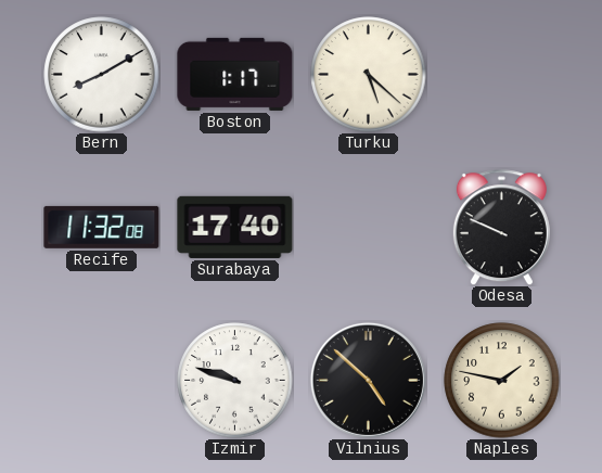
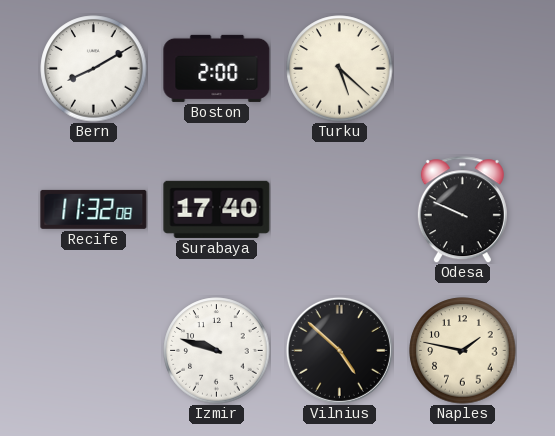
Boston: 1:17 -> 2:00 (217, 68)
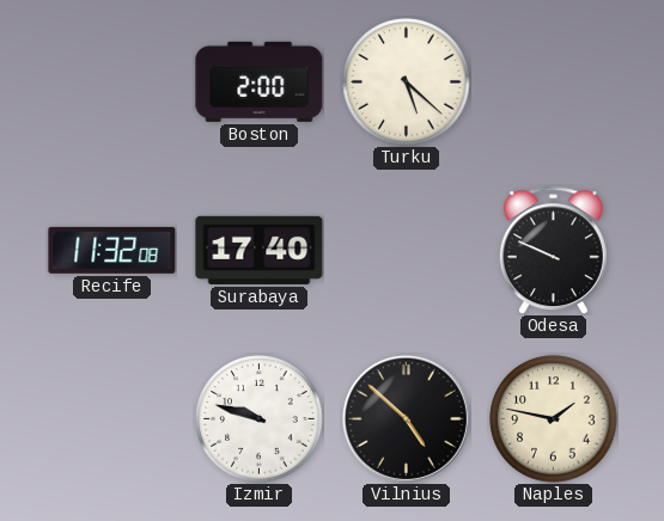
Bern: 8:10 -> none (94, 69)
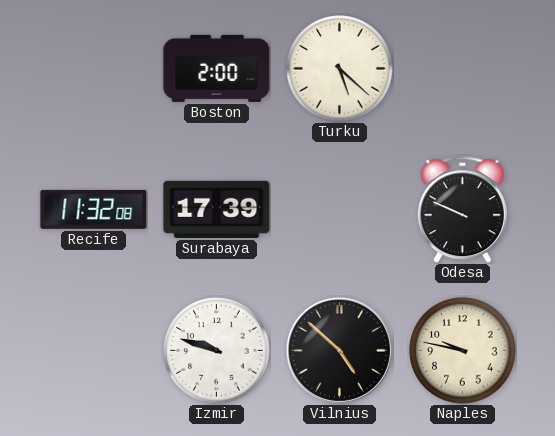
Surabaya: 17:40 -> 17:39 (217, 209)
Naples: 1:47 -> 9:47 (463, 351)
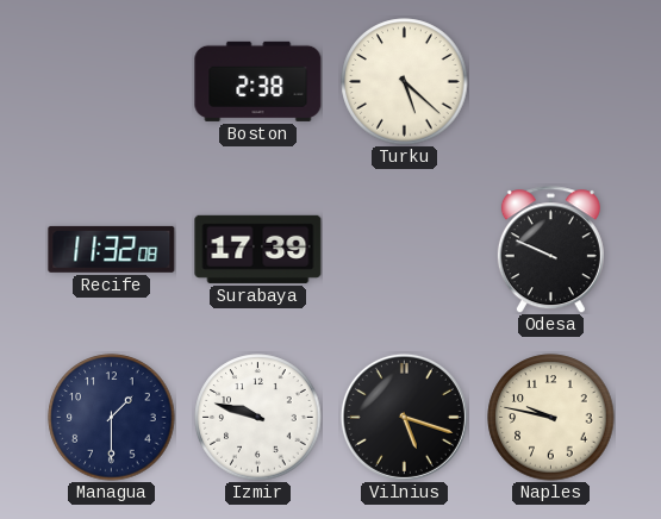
Boston: 2:00 -> 2:38 (258, 81)
Managua: none -> 1:30 (112, 418)
Vilnius: 4:52 -> 5:18 (404, 417)
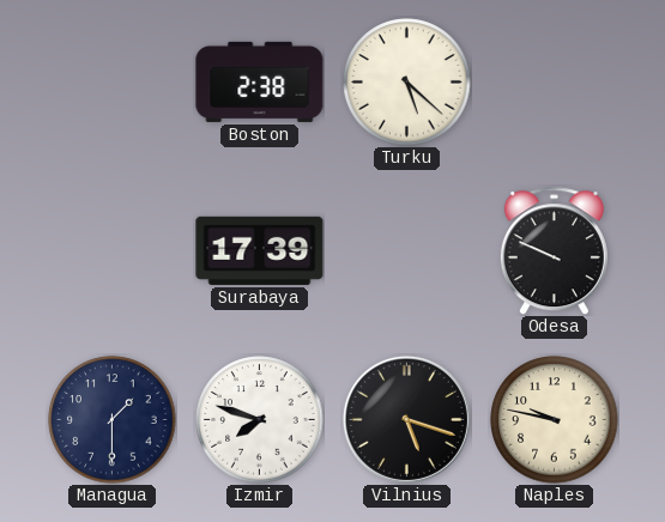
Recife: 11:32 -> none (112, 249)
Izmir: 9:48 -> 7:48 (260, 420)
